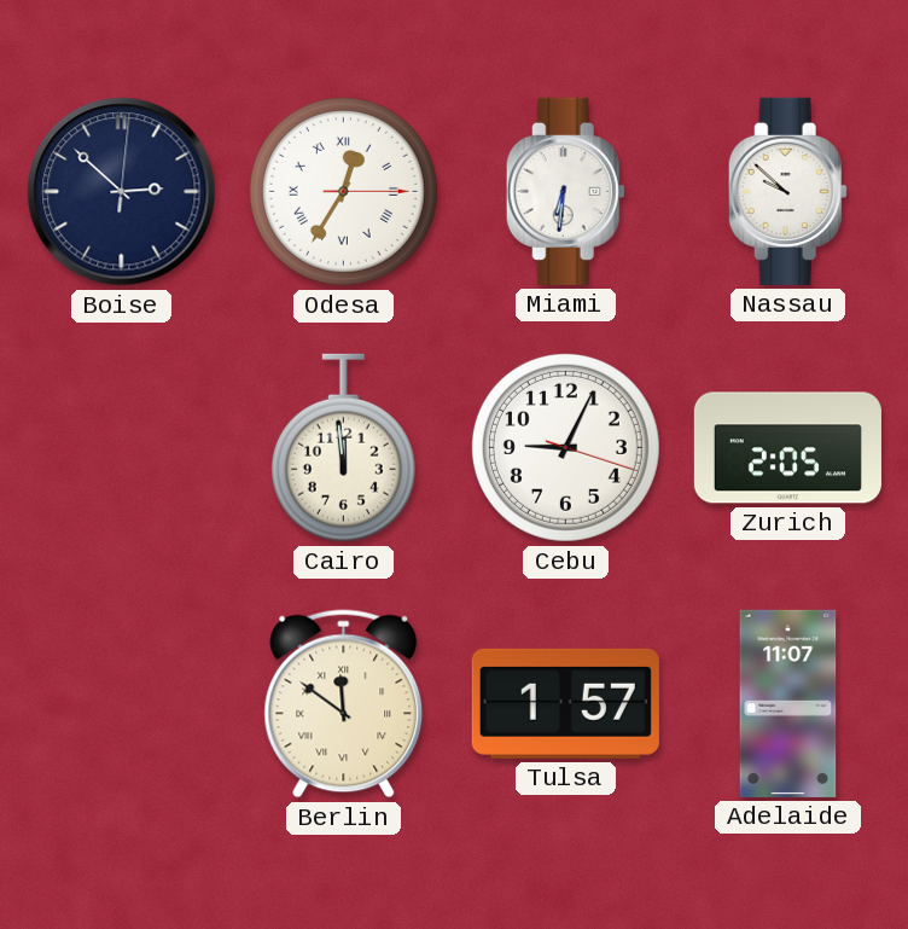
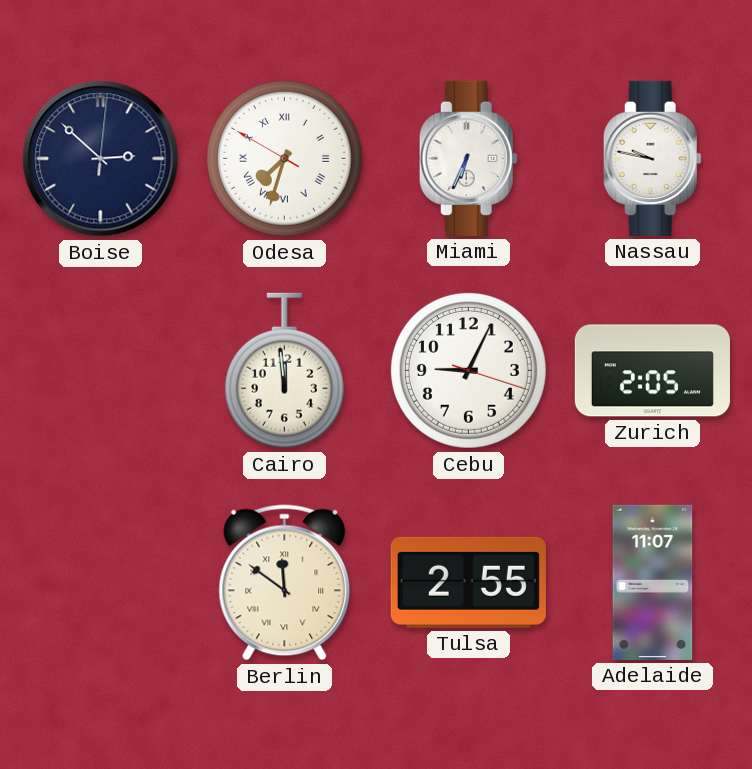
Odesa: 12:35 -> 7:32 (284, 158)
Miami: 6:31 -> 6:34 (468, 158)
Nassau: 9:52 -> 9:47 (652, 158)
Tulsa: 1:57 -> 2:55 (468, 582)
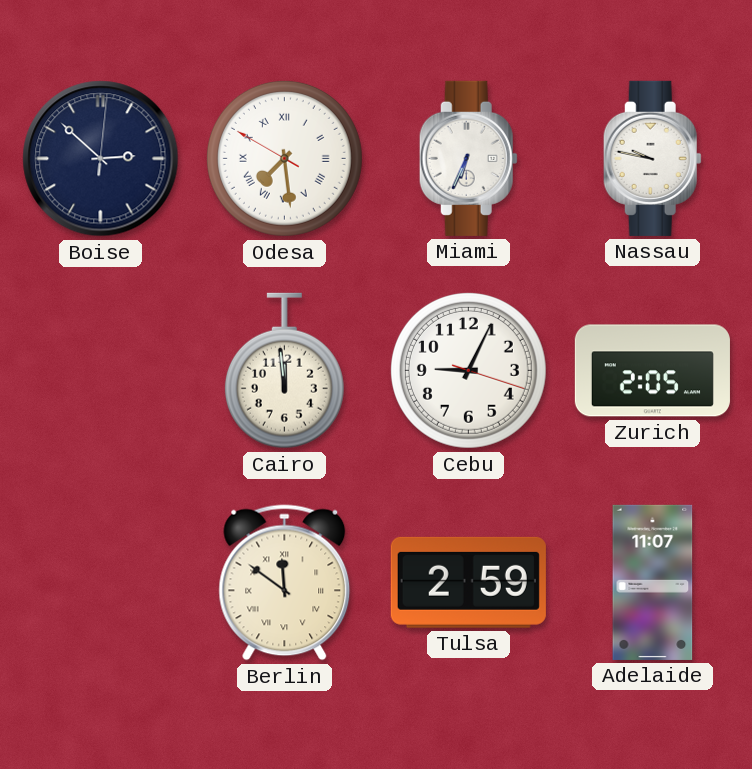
Odesa: 7:32 -> 7:28 (284, 158)
Tulsa: 2:55 -> 2:59 (468, 582)
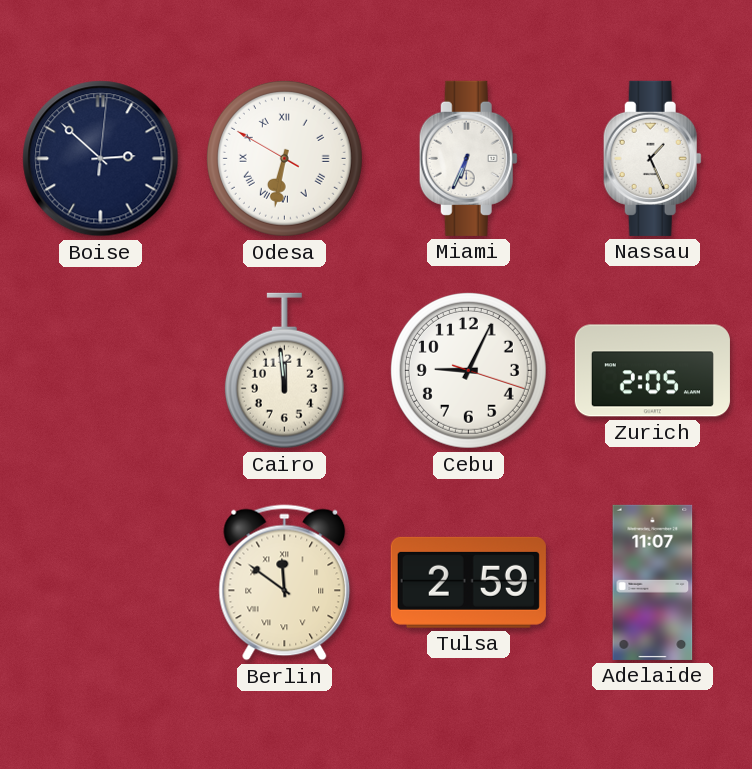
Odesa: 7:28 -> 6:31 (284, 158)
Nassau: 9:47 -> 1:26 (652, 158)
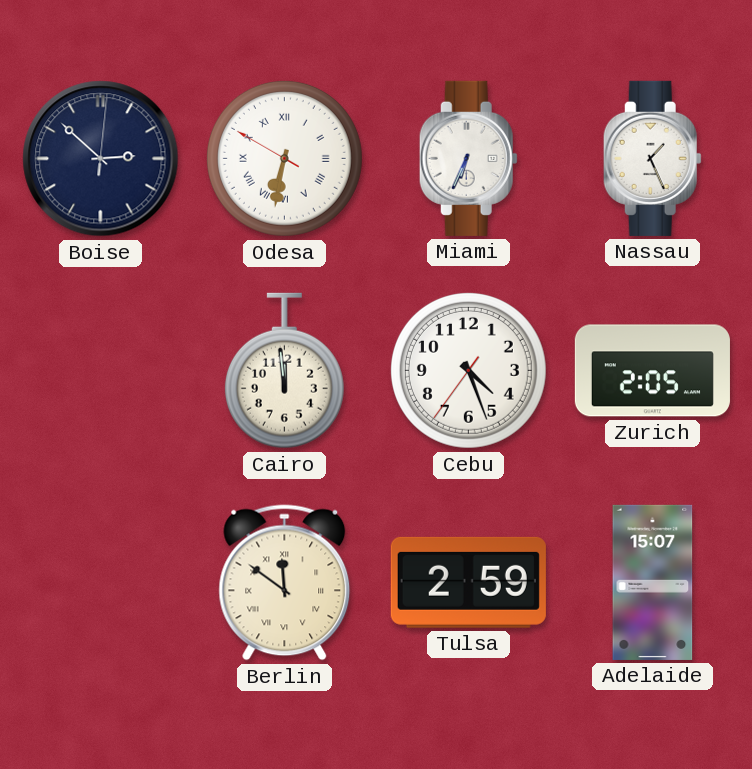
Cebu: 9:04 -> 4:26 (468, 370)
Adelaide: 11:07 -> 15:07 (653, 582)
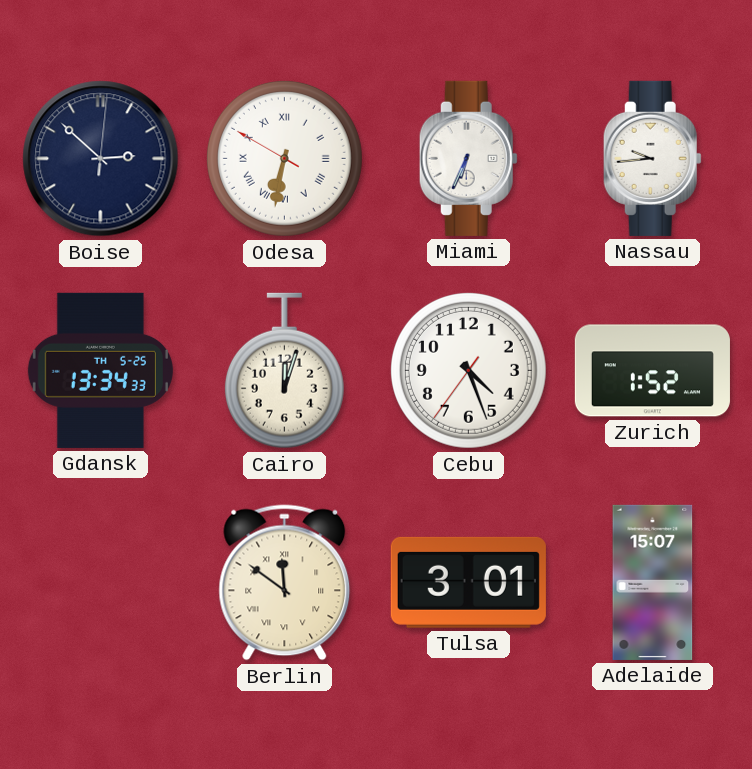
Nassau: 1:26 -> 9:44 (652, 158)
Gdansk: none -> 13:34 (100, 370)
Cairo: 11:59 -> 12:03 (284, 371)
Zurich: 2:05 -> 1:52 (652, 371)
Tulsa: 2:59 -> 3:01 (468, 582)
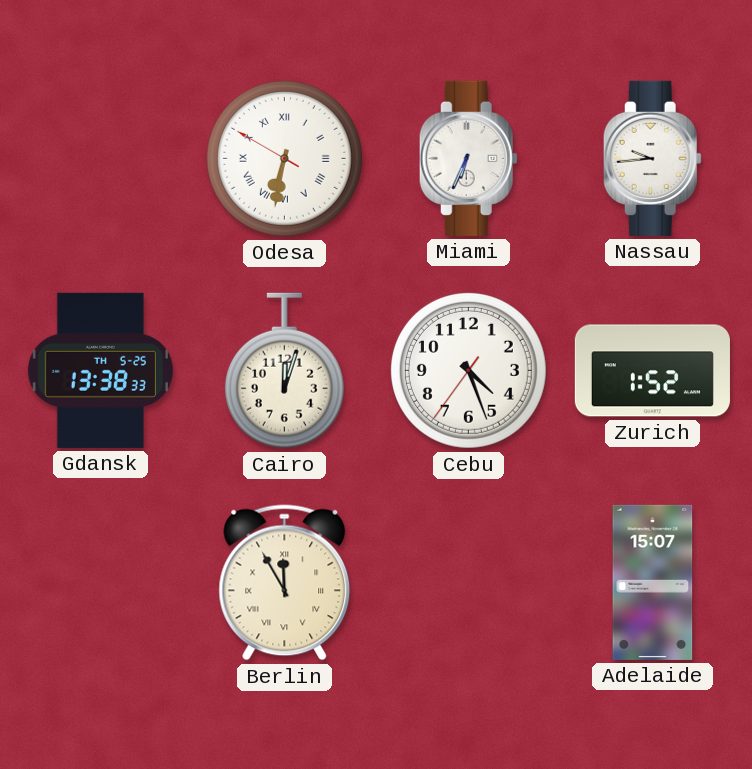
Boise: 2:52 -> none (101, 159)
Gdansk: 13:34 -> 13:38 (100, 370)
Berlin: 11:51 -> 11:55 (285, 583)
Tulsa: 3:01 -> none (468, 582)
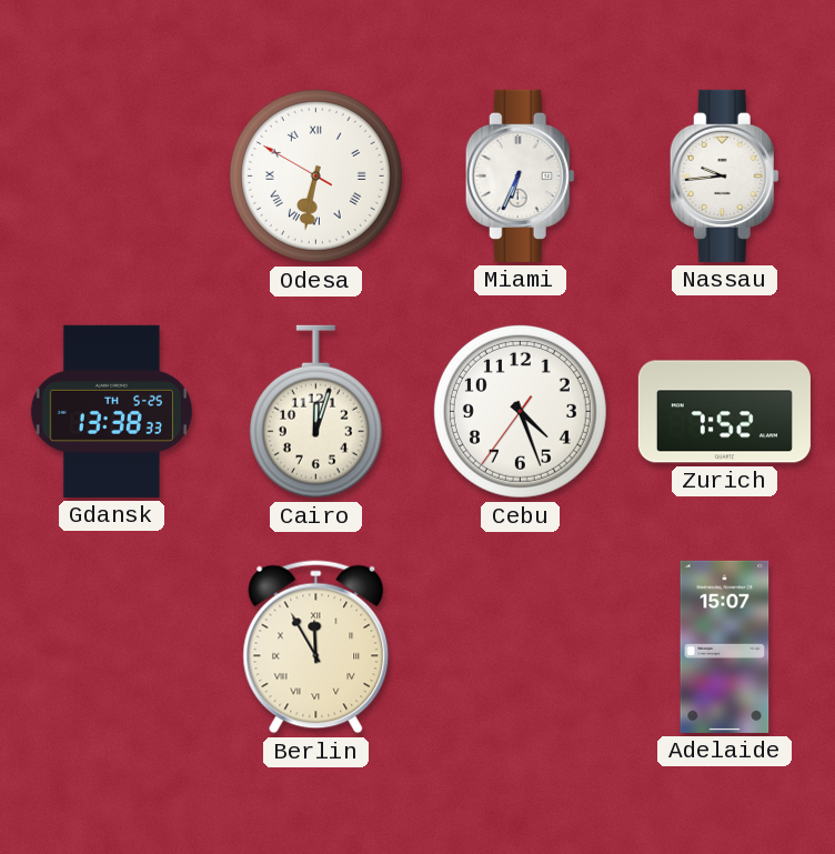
Zurich: 1:52 -> 7:52 (724, 412)
